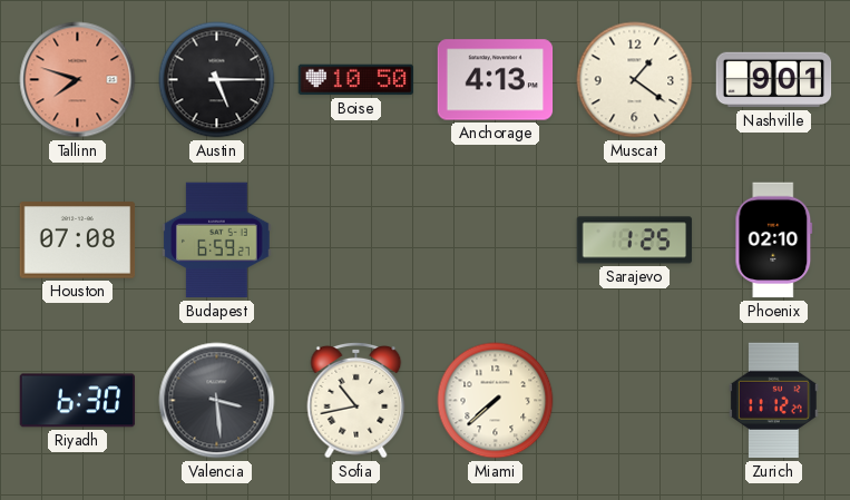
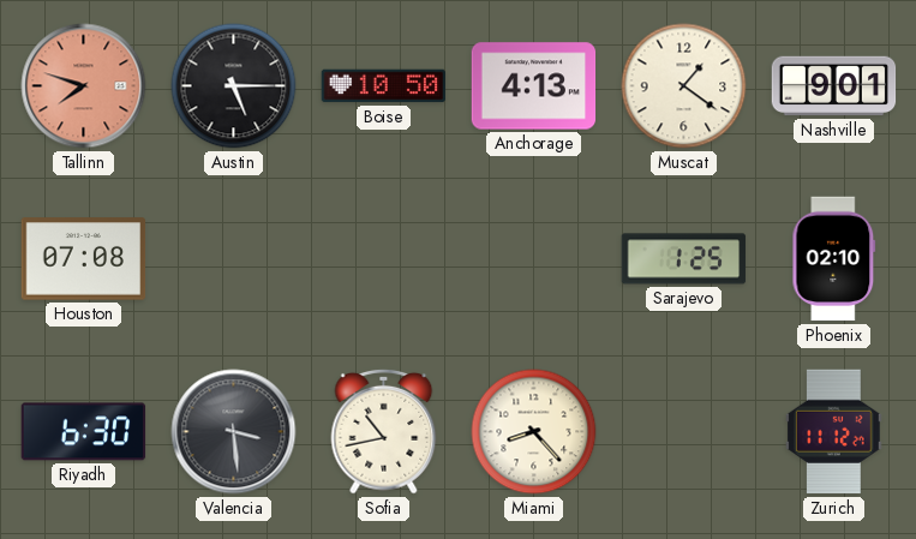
Budapest: 6:59 -> none (217, 241)
Miami: 7:38 -> 8:23 (534, 432)
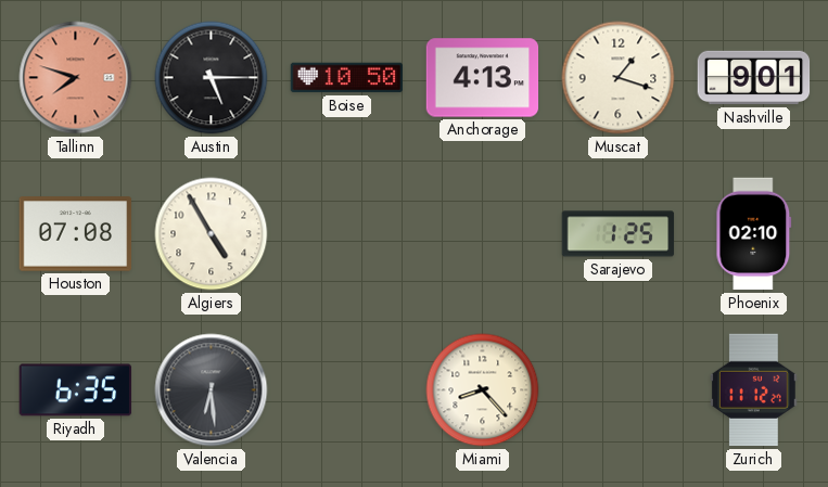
Muscat: 1:21 -> 1:18 (619, 78)
Algiers: none -> 4:55 (212, 234)
Riyadh: 6:30 -> 6:35 (76, 390)
Valencia: 3:29 -> 6:29 (212, 390)
Sofia: 10:43 -> none (384, 431)
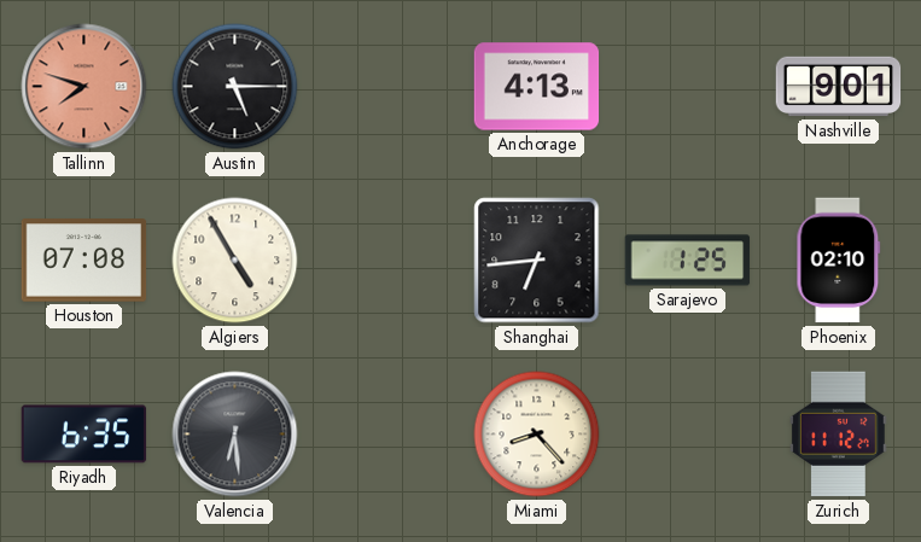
Boise: 10:50 -> none (347, 78)
Muscat: 1:18 -> none (619, 78)
Shanghai: none -> 6:44 (537, 261)
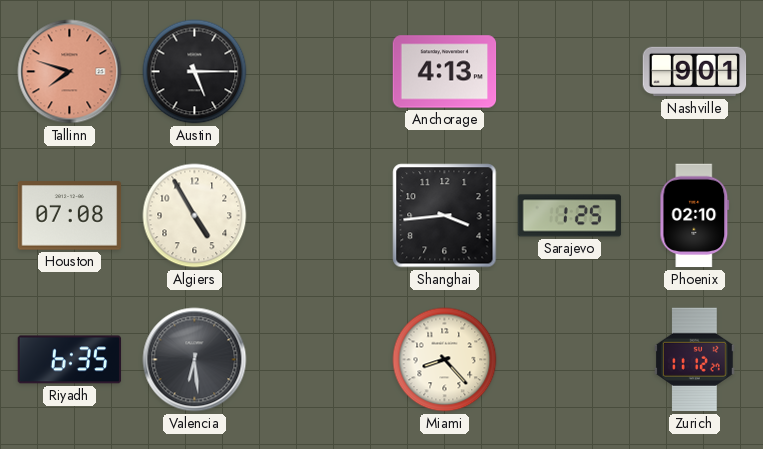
Shanghai: 6:44 -> 3:44 (445, 216)
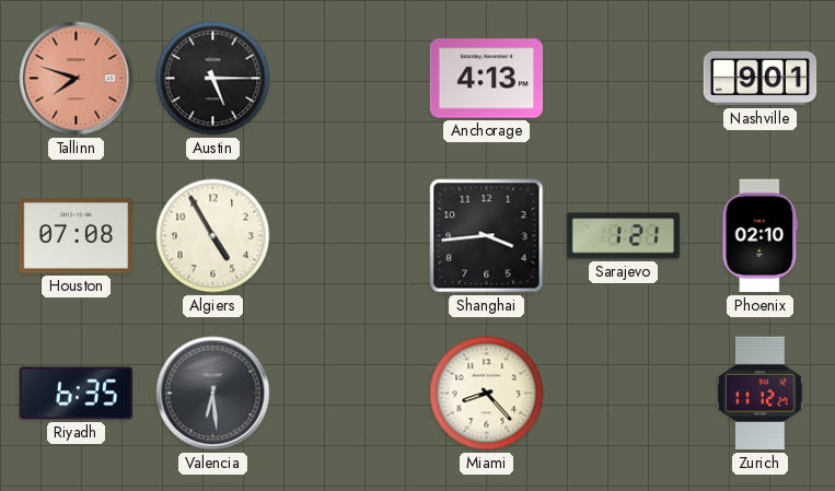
Sarajevo: 1:25 -> 1:21 (624, 236)
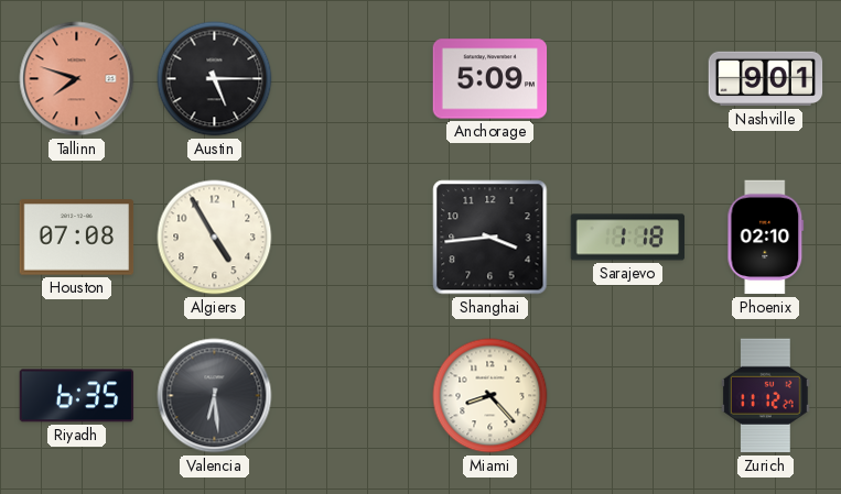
Anchorage: 4:13 -> 5:09 (490, 79)
Sarajevo: 1:21 -> 1:18 (628, 238)
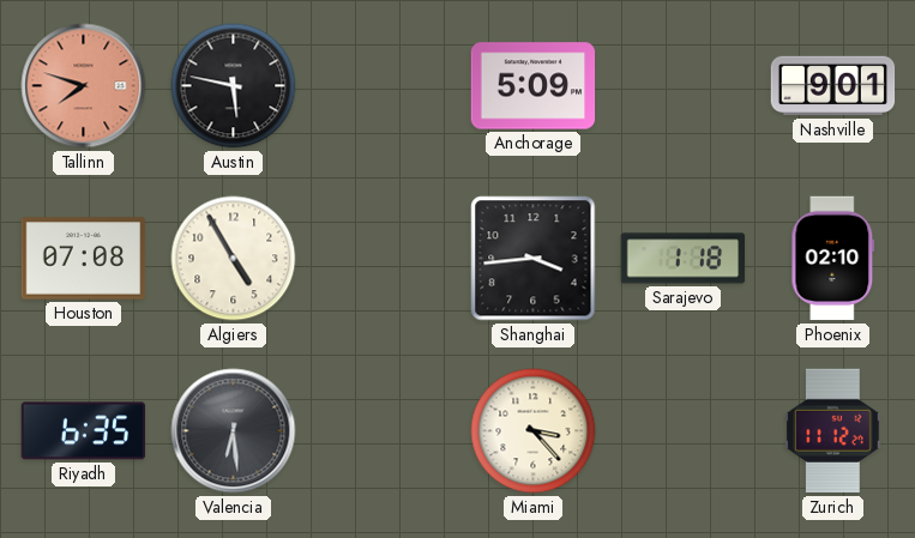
Austin: 5:15 -> 5:47 (234, 86)
Miami: 8:23 -> 3:23 (534, 431)
